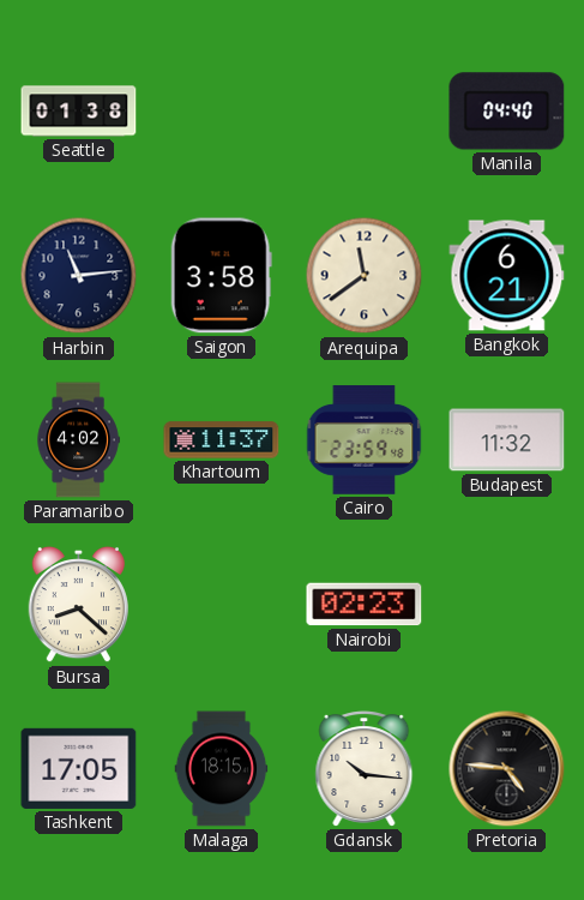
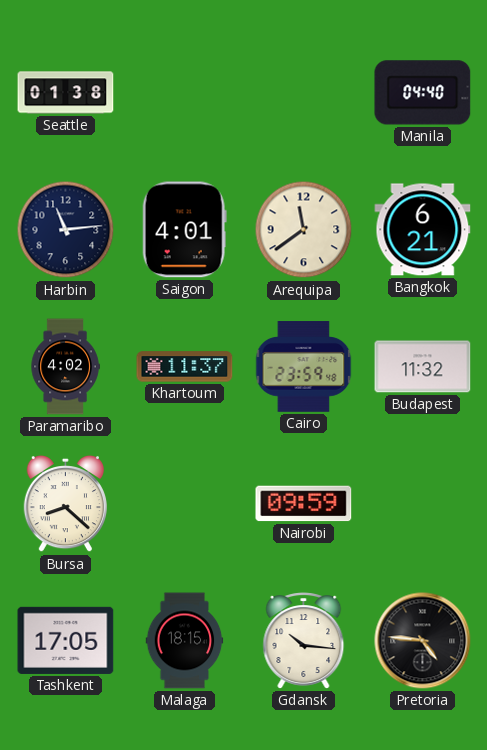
Saigon: 3:58 -> 4:01 (184, 230)
Nairobi: 02:23 -> 09:59 (304, 504)
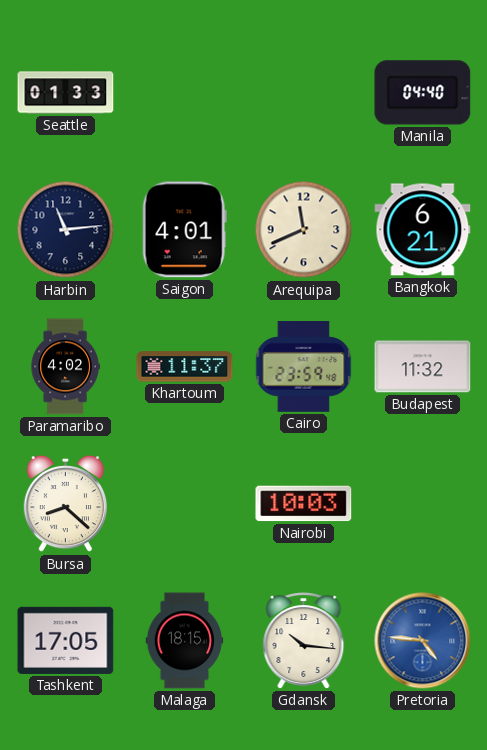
Seattle: 01:38 -> 01:33 (66, 93)
Arequipa: 11:39 -> 11:41 (304, 230)
Nairobi: 09:59 -> 10:03 (304, 504)
Pretoria dial: black -> blue (423, 641)
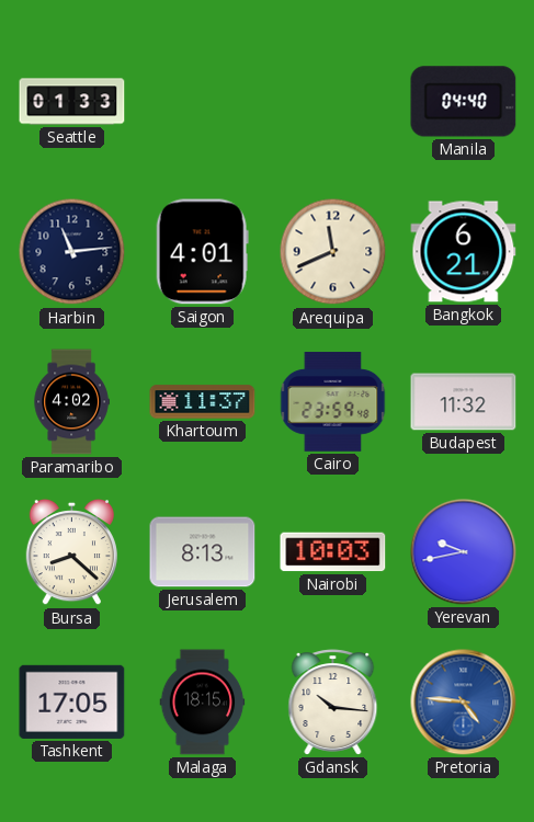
Jerusalem: none -> 8:13 (203, 552)
Yerevan: none -> 9:43 (464, 552)
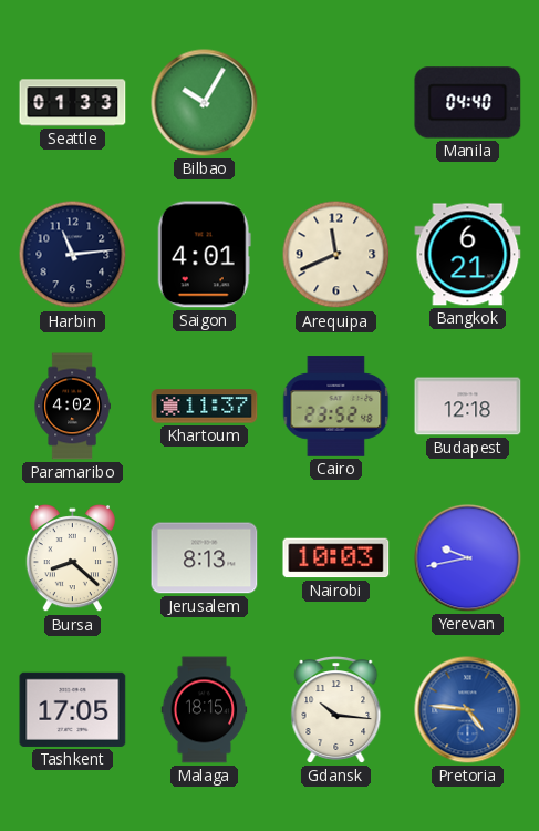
Bilbao: none -> 10:05 (205, 103)
Cairo: 23:59 -> 23:52 (336, 407)
Budapest: 11:32 -> 12:18 (468, 407)
